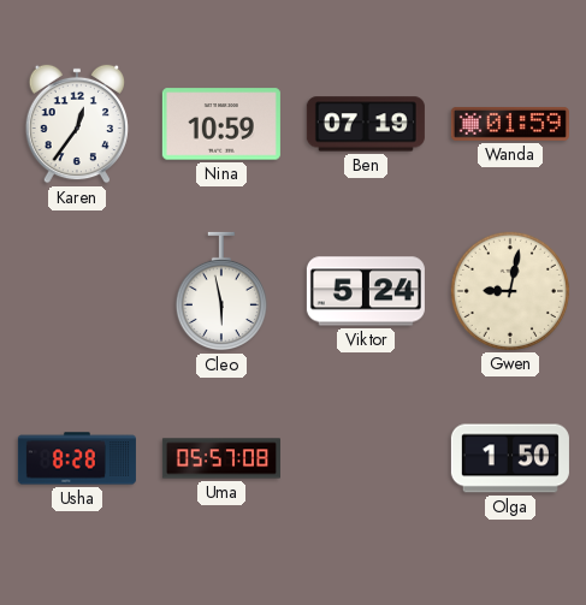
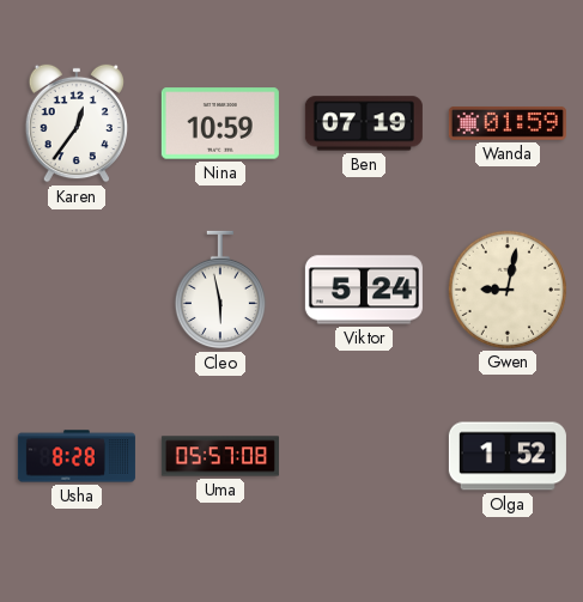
Olga: 1:50 -> 1:52 (508, 456)
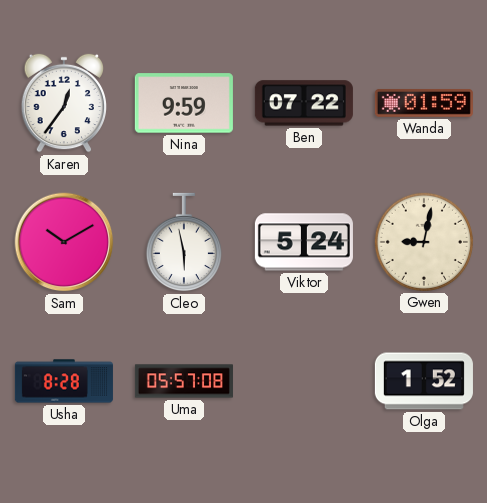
Nina: 10:59 -> 9:59 (184, 103)
Ben: 07:19 -> 07:22 (304, 103)
Sam: none -> 10:10 (64, 242)
